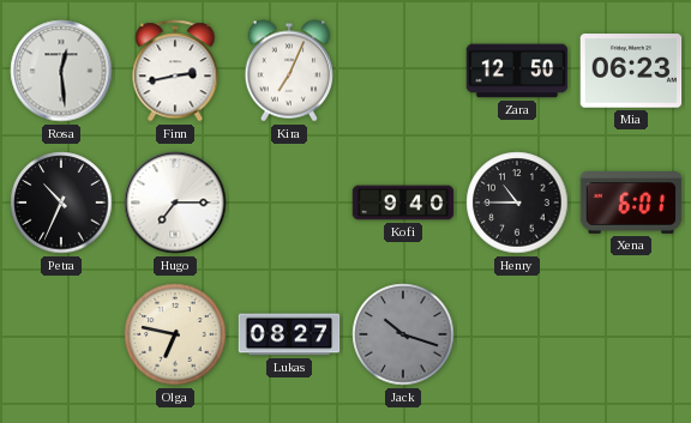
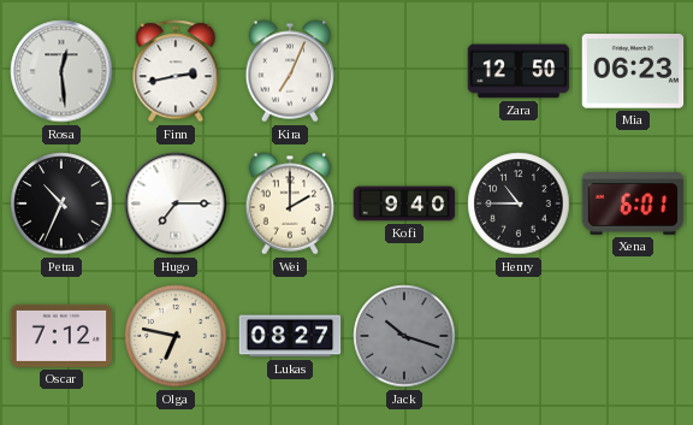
Wei: none -> 2:00 (290, 203)
Oscar: none -> 7:12 (61, 336)
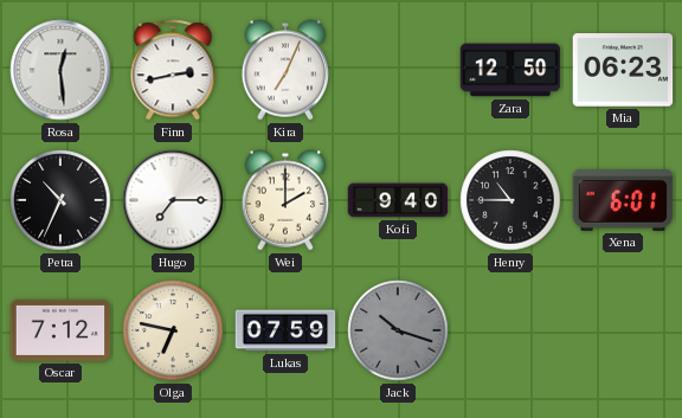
Lukas: 08:27 -> 07:59 (285, 330)
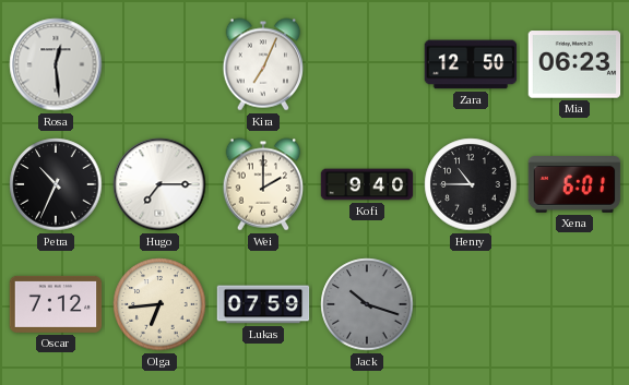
Finn: 2:43 -> none (173, 70)
Olga: 6:47 -> 6:44 (159, 304)
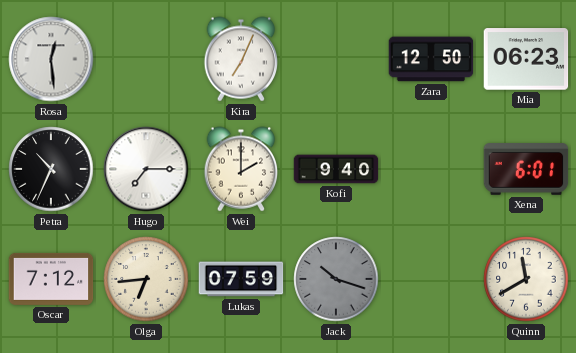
Henry: 10:45 -> none (471, 184)
Quinn: none -> 11:40 (526, 279)
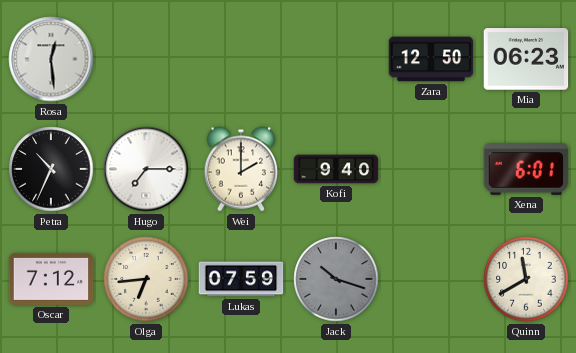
Kira: 7:04 -> none (241, 59)
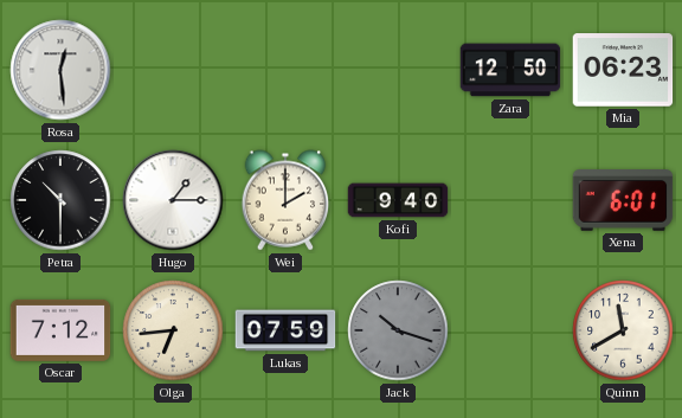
Petra: 10:34 -> 10:30 (60, 200)
Hugo: 7:15 -> 1:15 (173, 200)
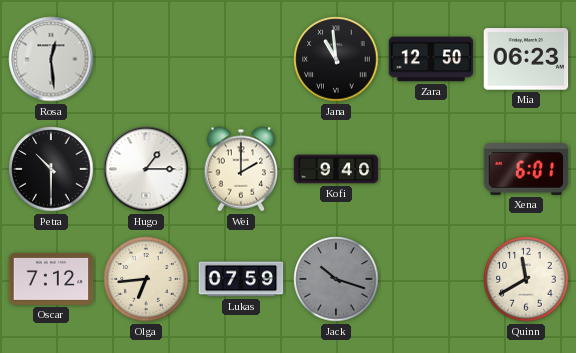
Jana: none -> 10:59 (336, 59)
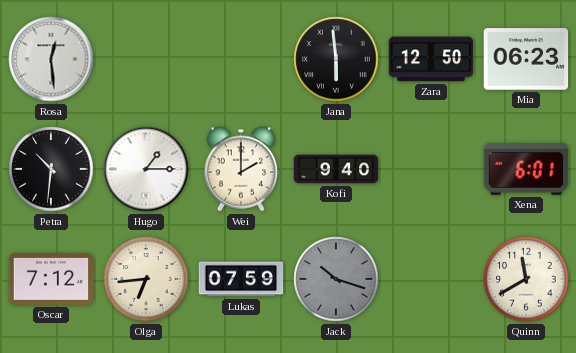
Jana: 10:59 -> 5:59 (336, 59)
Petra: 10:30 -> 10:31 (51, 169)
